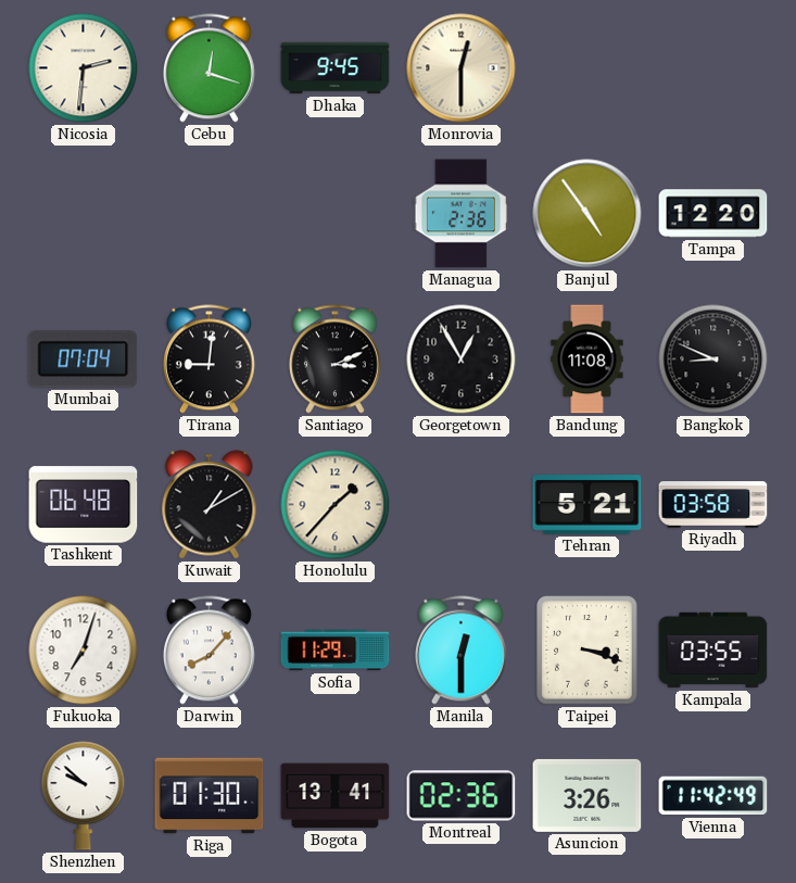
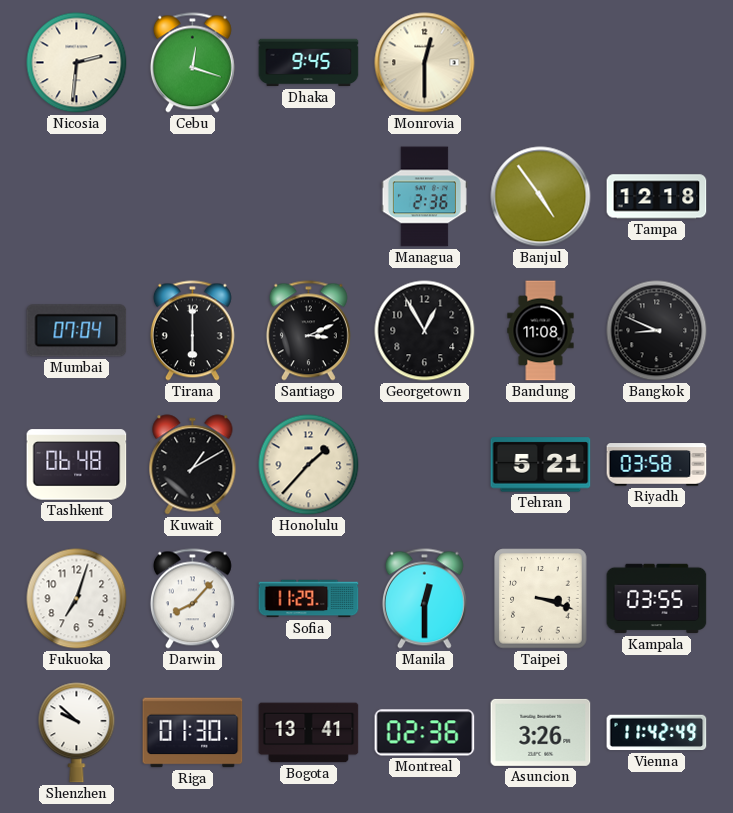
Tampa: 12:20 -> 12:18 (657, 197)
Tirana: 9:01 -> 6:00 (192, 331)
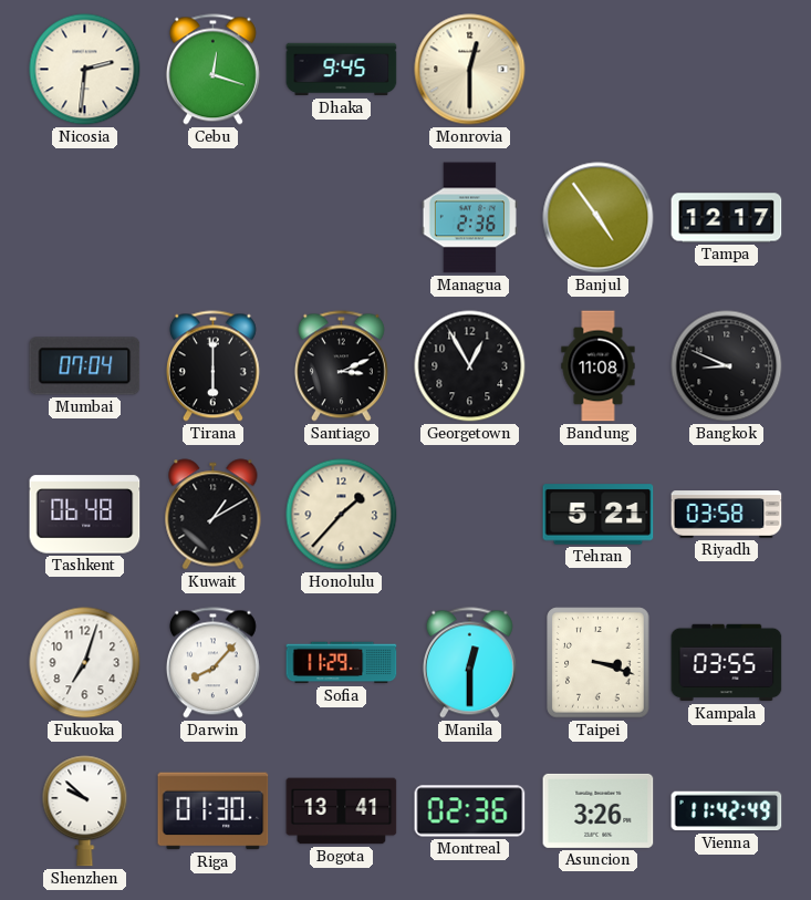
Tampa: 12:18 -> 12:17 (727, 218)
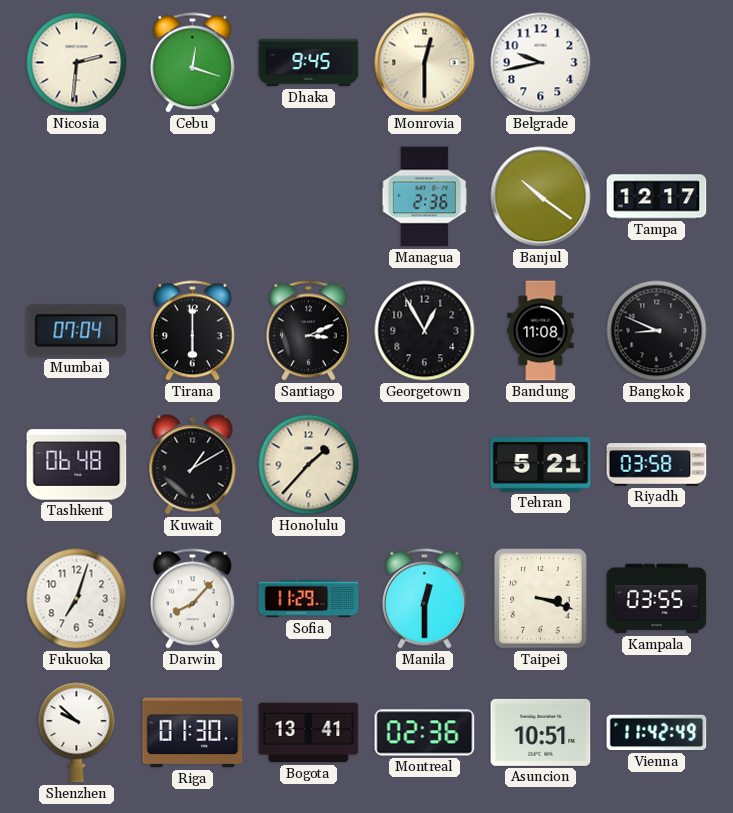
Belgrade: none -> 9:43 (541, 63)
Banjul: 4:54 -> 10:21 (541, 197)
Asuncion: 3:26 -> 10:51 (541, 732)
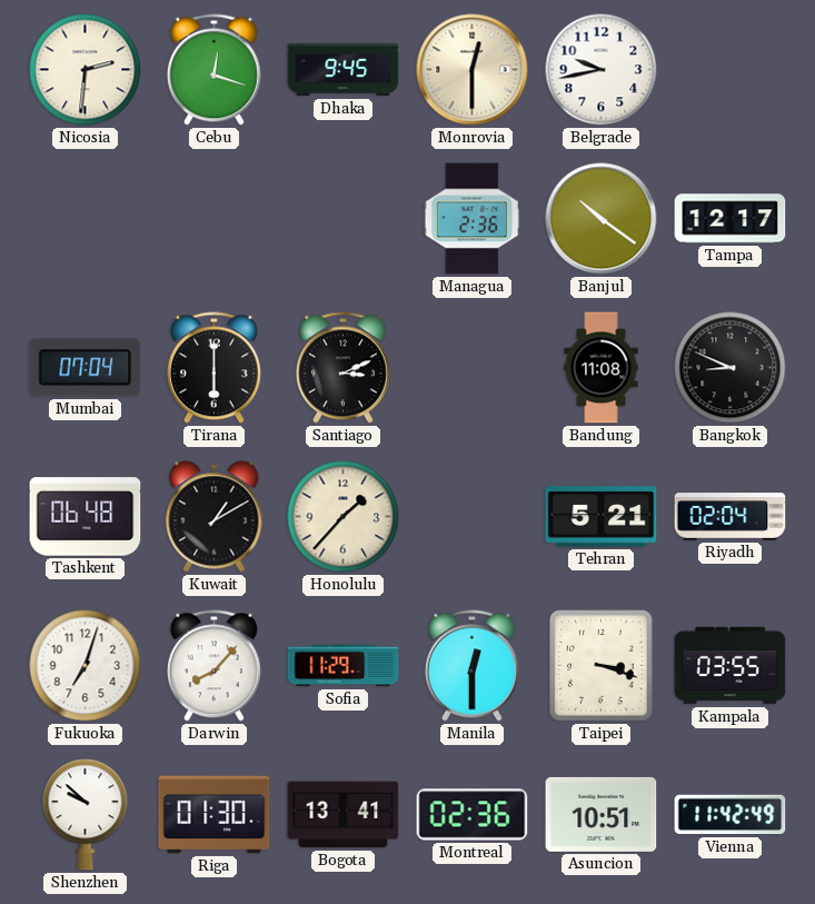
Georgetown: 12:55 -> none (425, 331)
Riyadh: 03:58 -> 02:04 (730, 517)
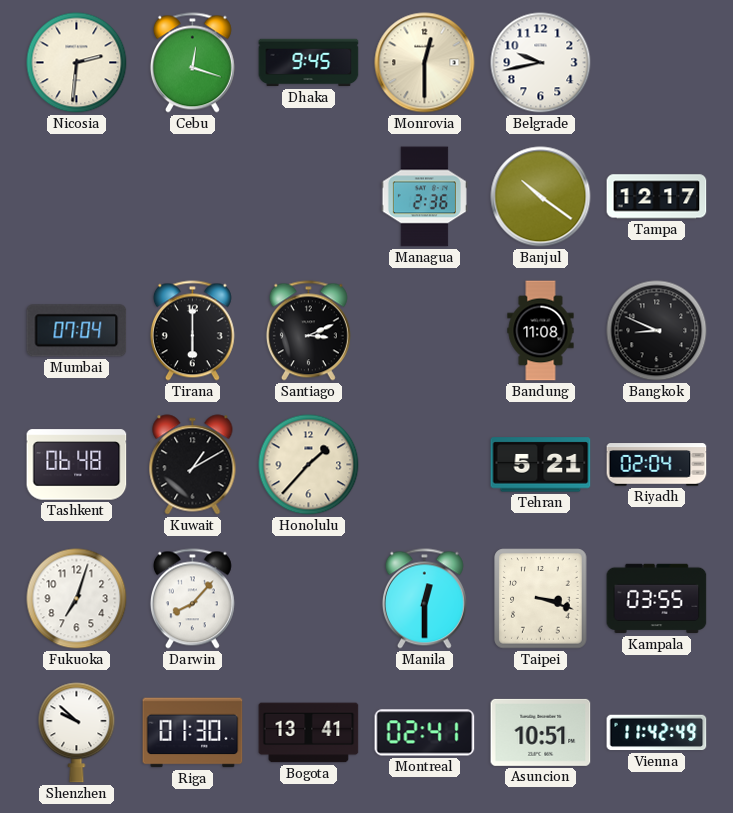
Sofia: 11:29 -> none (344, 666)
Montreal: 02:36 -> 02:41 (425, 733)
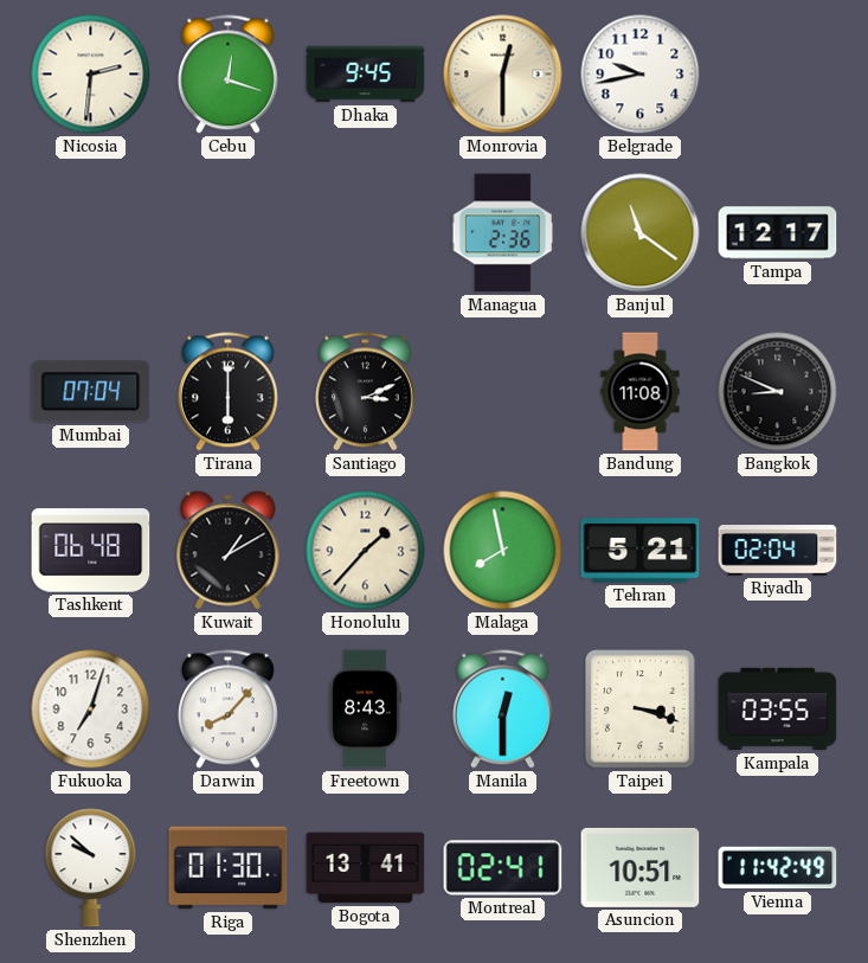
Banjul: 10:21 -> 11:21 (641, 233)
Malaga: none -> 7:58 (503, 551)
Freetown: none -> 8:43 (365, 710)
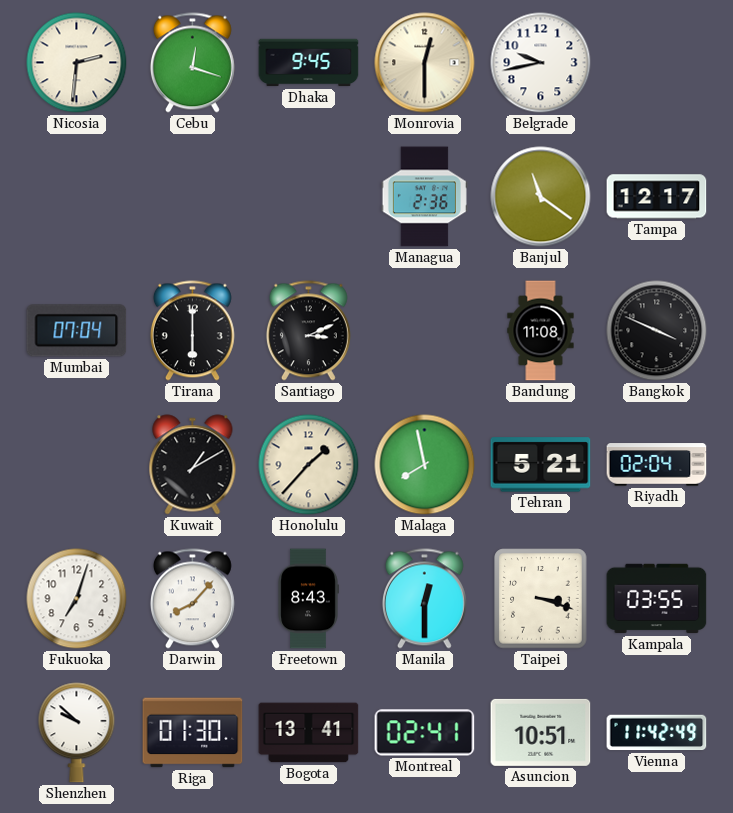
Bangkok: 8:49 -> 3:49 (657, 331)
Tashkent: 06:48 -> none (91, 551)
